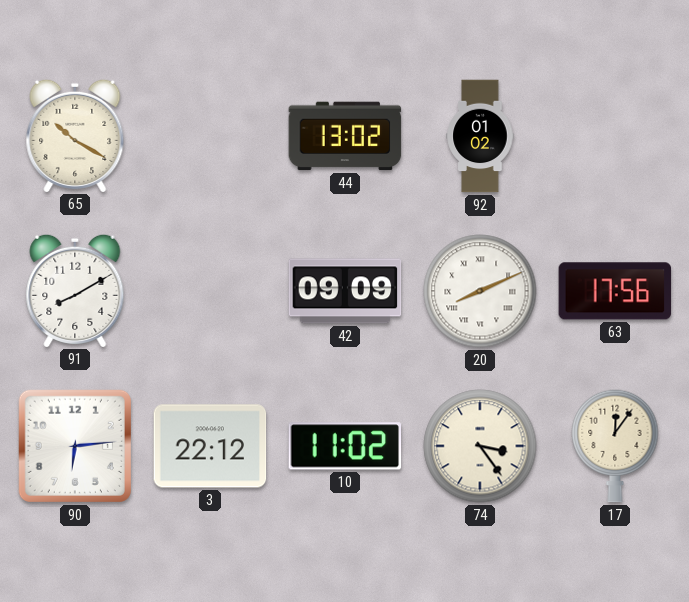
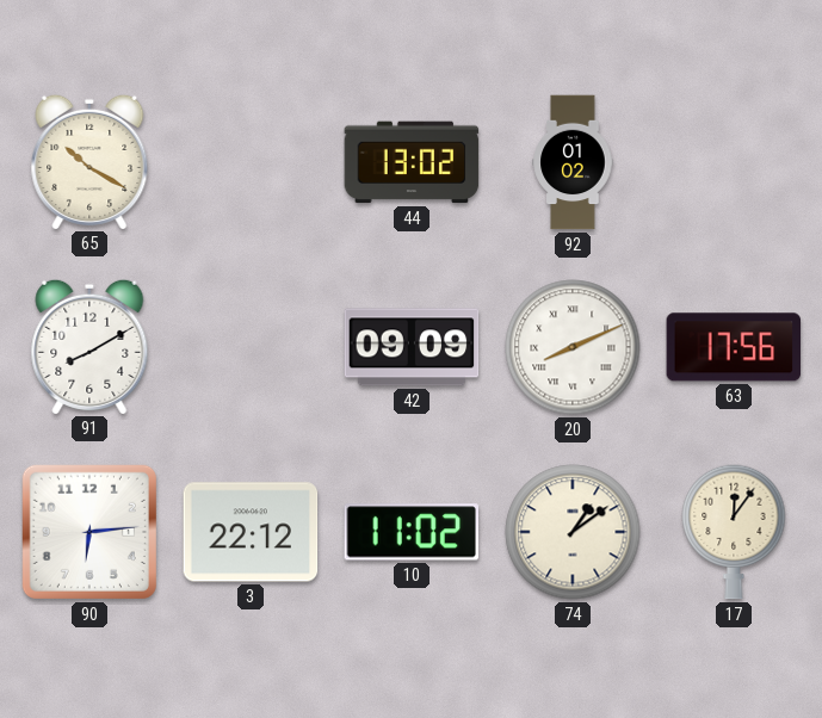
74: 3:24 -> 1:09 (573, 532)
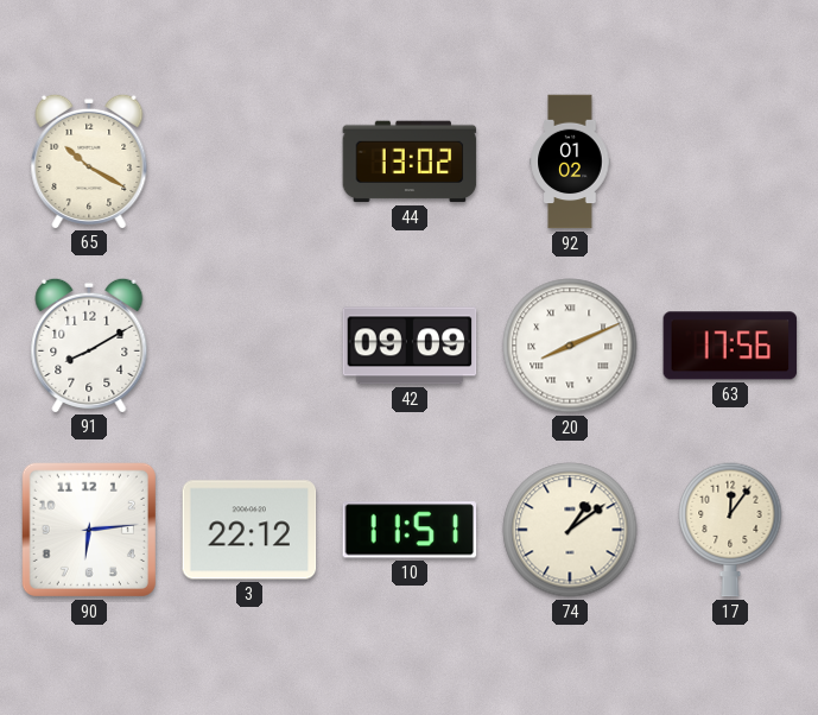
10: 11:02 -> 11:51 (410, 530)
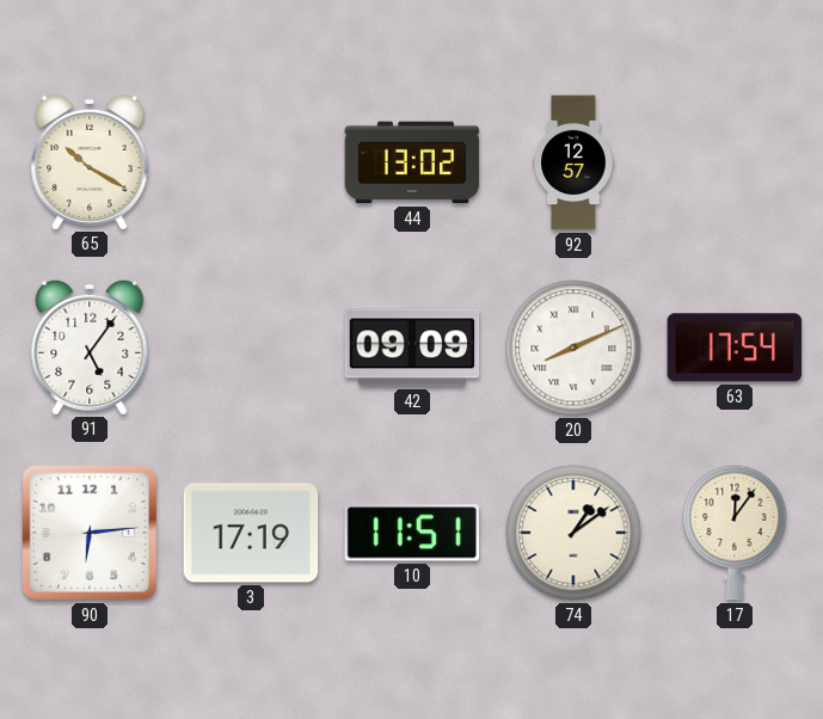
92: 01:02 -> 12:57 (573, 162)
91: 8:10 -> 5:06 (90, 346)
63: 17:56 -> 17:54 (735, 348)
3: 22:12 -> 17:19 (251, 533)
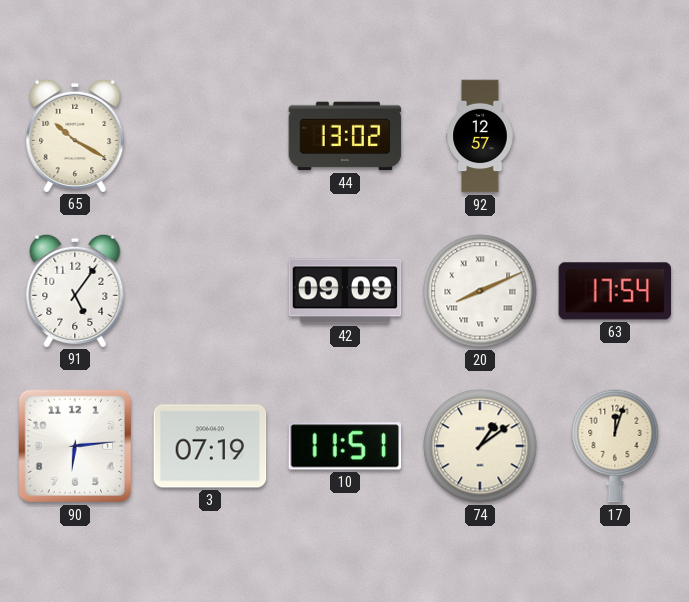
3: 17:19 -> 07:19 (210, 446)
17: 12:06 -> 12:03 (615, 446)
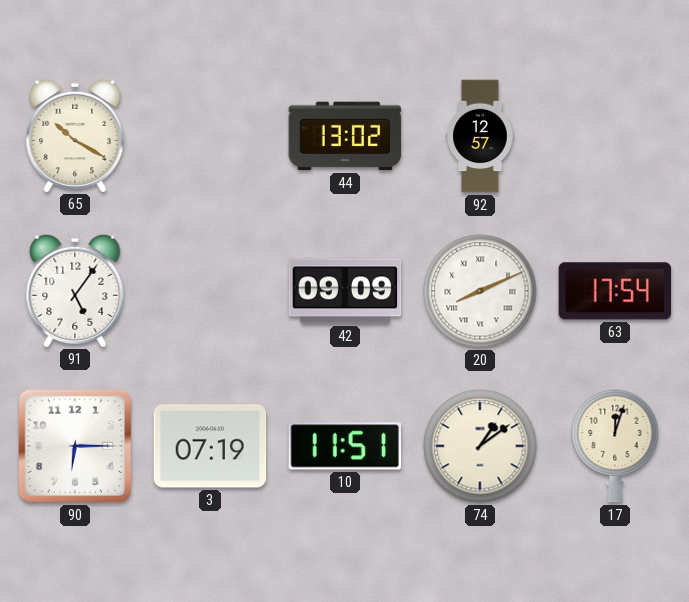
90: 6:14 -> 6:15 (75, 446)
